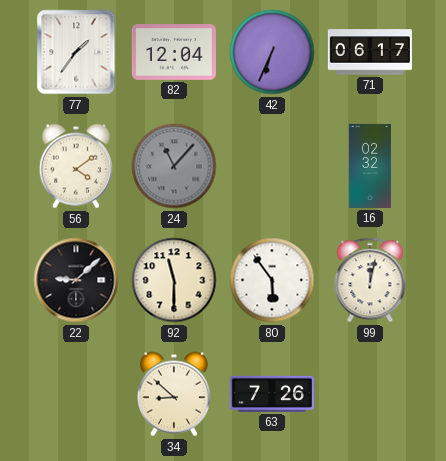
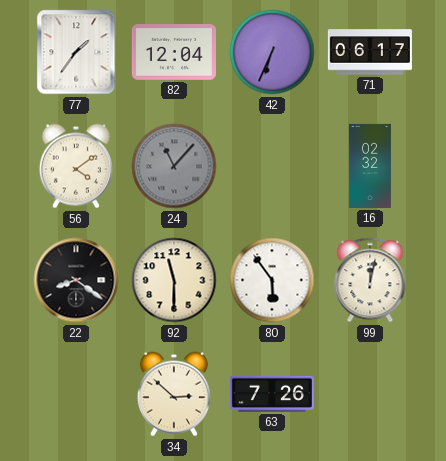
22: 9:08 -> 8:21 (76, 280)
34: 8:52 -> 2:52 (174, 394)
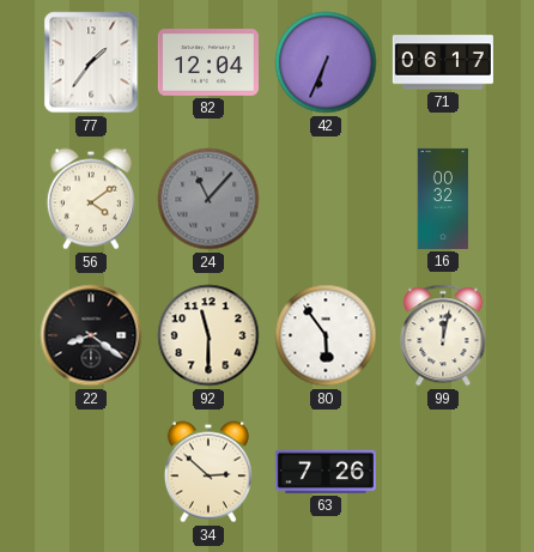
16: 02:32 -> 00:32 (443, 199)
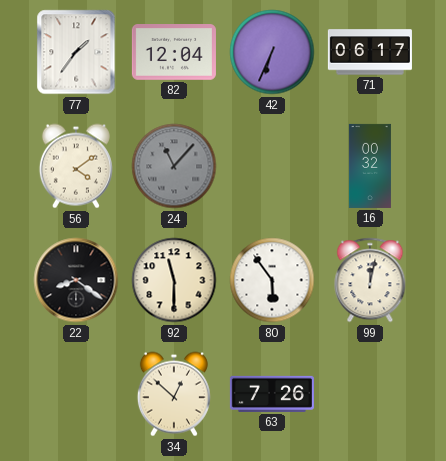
34: 2:52 -> 12:52 (174, 394)
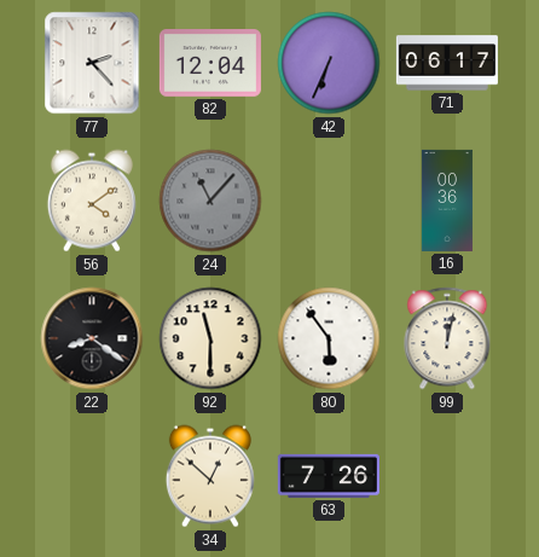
77: 1:36 -> 2:23 (92, 63)
16: 00:32 -> 00:36 (447, 201)
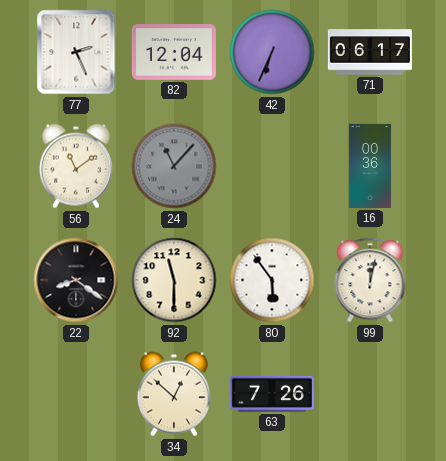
77: 2:23 -> 2:26 (76, 52)
56: 4:09 -> 11:09 (76, 166)
